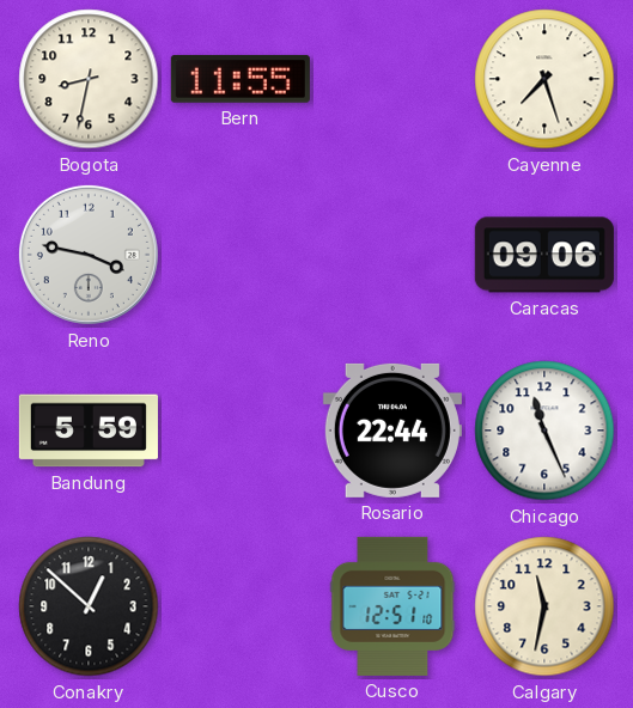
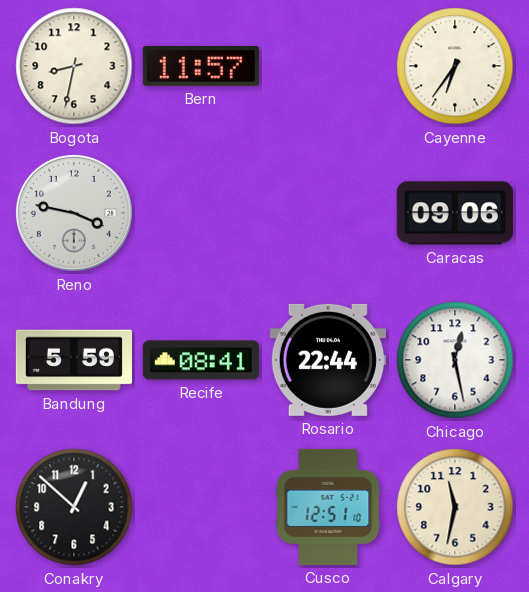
Bern: 11:55 -> 11:57 (201, 66)
Cayenne: 7:27 -> 6:36 (455, 66)
Recife: none -> 08:41 (201, 360)
Chicago: 11:26 -> 12:28 (455, 360)
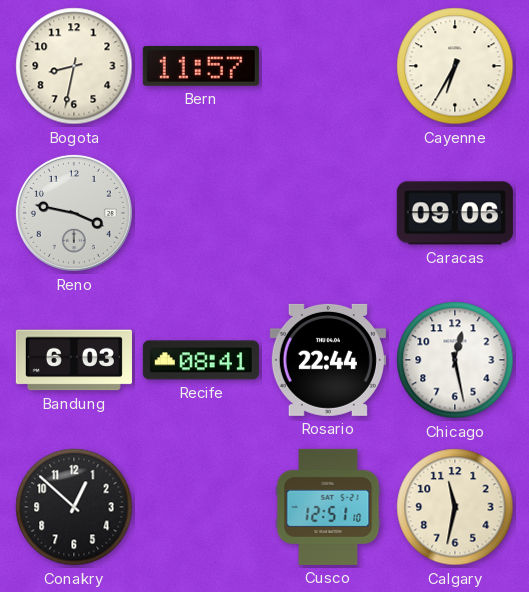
Cayenne: 6:36 -> 6:35 (455, 66)
Bandung: 5:59 -> 6:03 (74, 360)
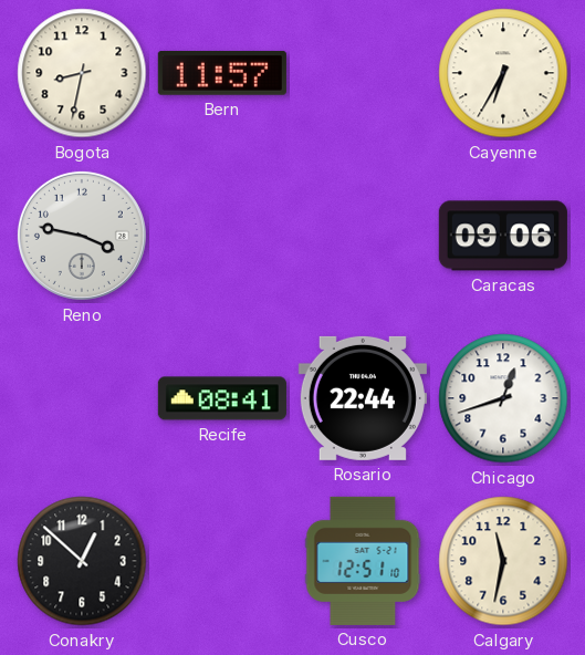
Bandung: 6:03 -> none (74, 360)
Chicago: 12:28 -> 12:42 (503, 398)
